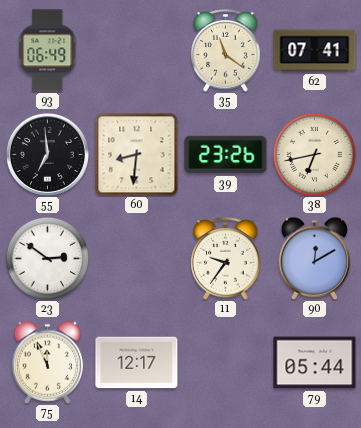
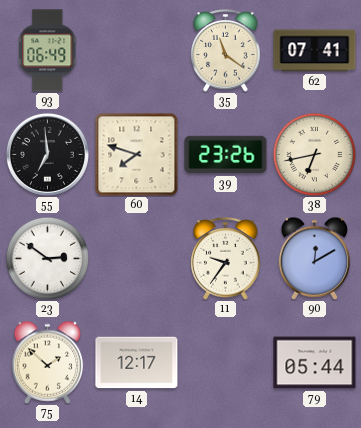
60: 8:31 -> 7:48 (136, 154)
75: 11:56 -> 1:52 (48, 362)
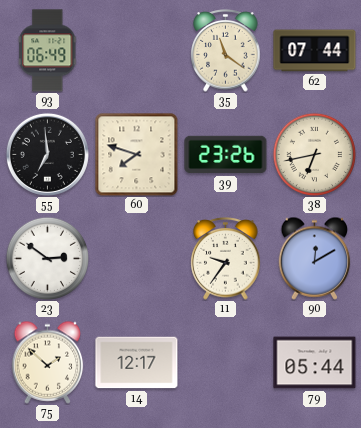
62: 07:41 -> 07:44 (315, 51)
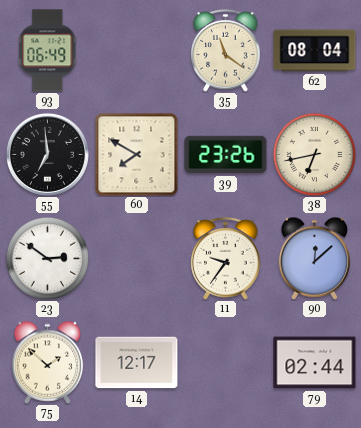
62: 07:44 -> 08:04 (315, 51)
60: 7:48 -> 7:50 (136, 154)
90: 12:10 -> 12:08 (315, 258)
79: 05:44 -> 02:44 (315, 363)
